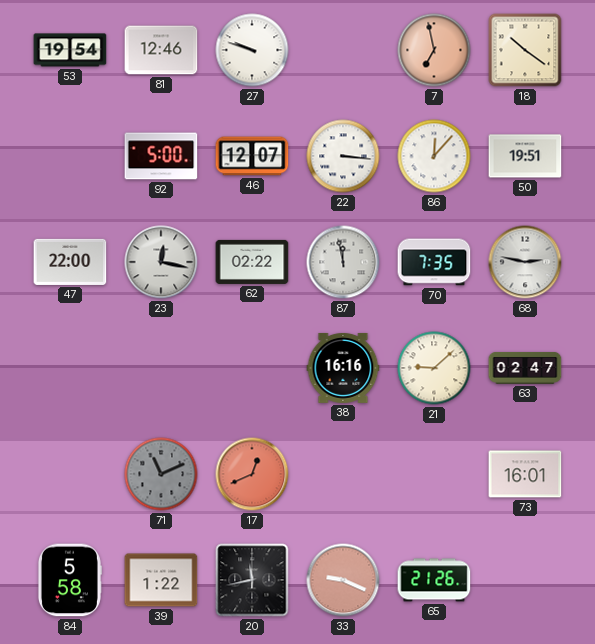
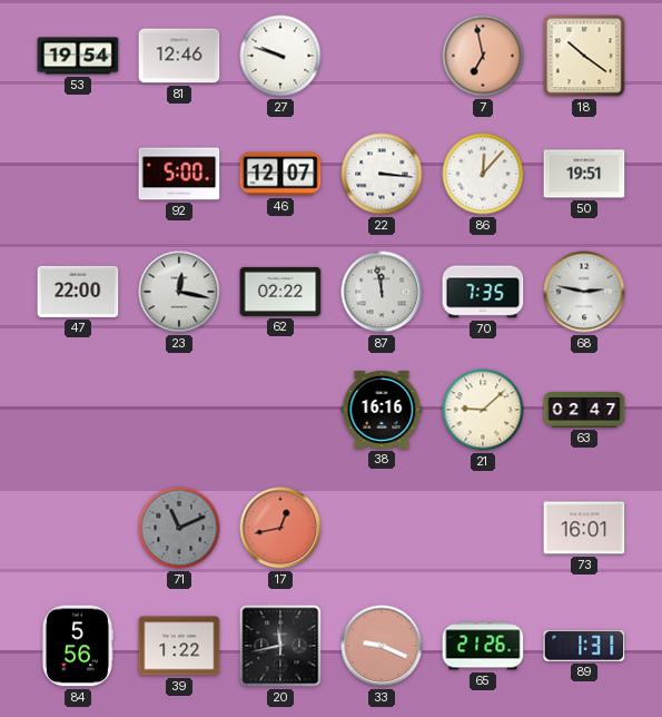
17: 12:41 -> 12:43 (280, 528)
84: 5:58 -> 5:56 (77, 646)
89: none -> 1:31 (584, 647)
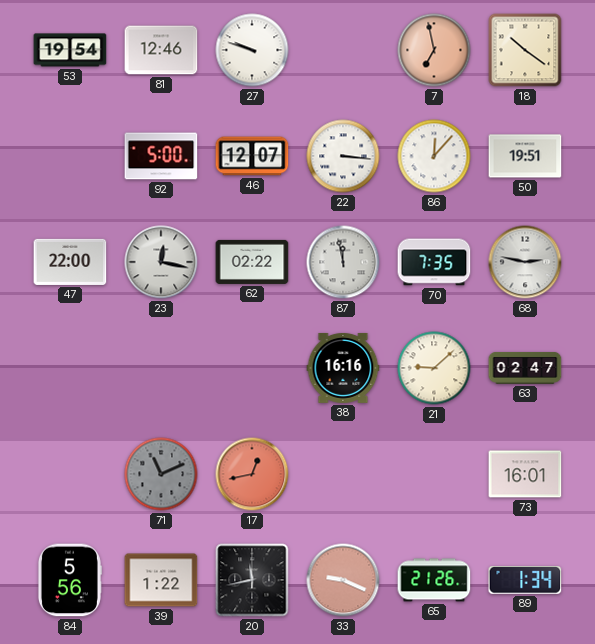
89: 1:31 -> 1:34 (525, 581)
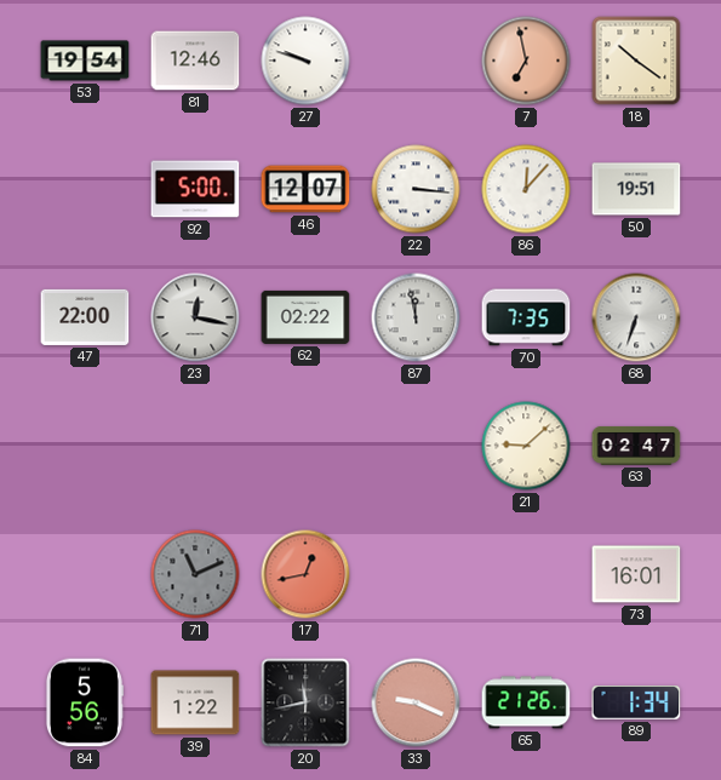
68: 2:47 -> 6:33 (636, 317)
38: 16:16 -> none (343, 368)
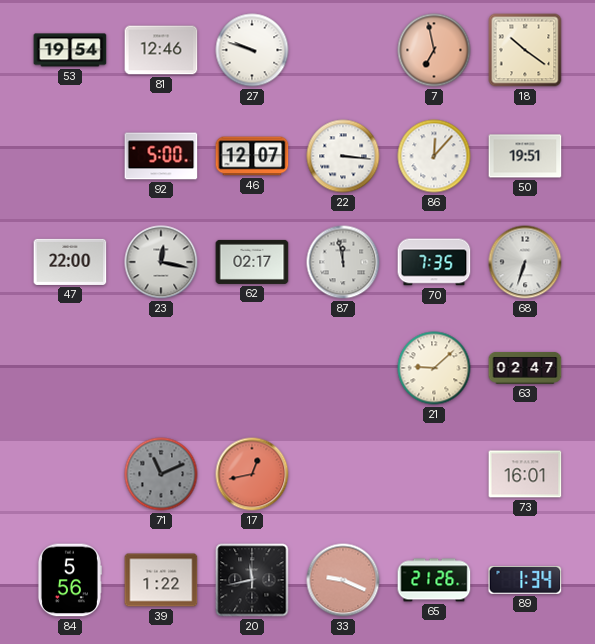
62: 02:22 -> 02:17 (252, 262)
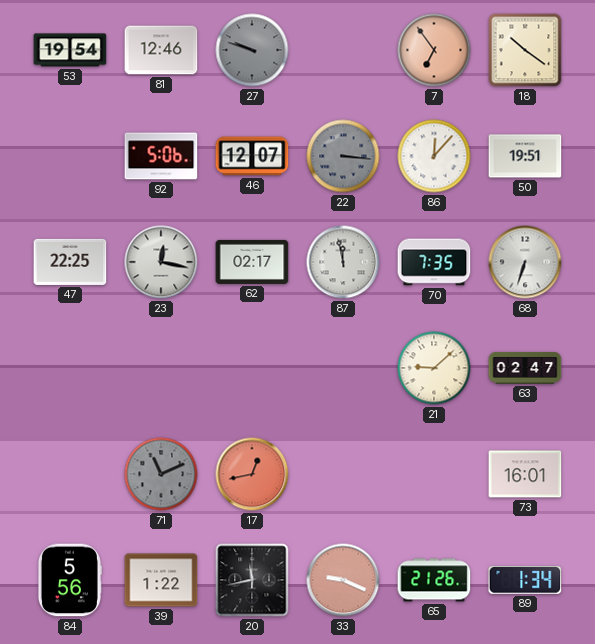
27 dial: white -> grey (252, 50)
7: 6:58 -> 6:54 (434, 50)
92: 5:00 -> 5:06 (161, 156)
22 dial: white -> grey (343, 156)
47: 22:00 -> 22:25 (70, 262)
